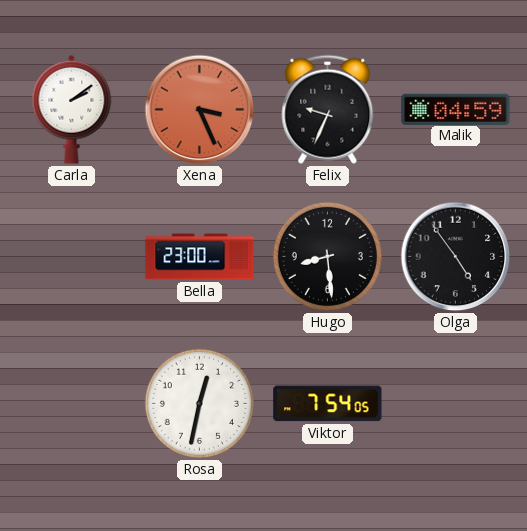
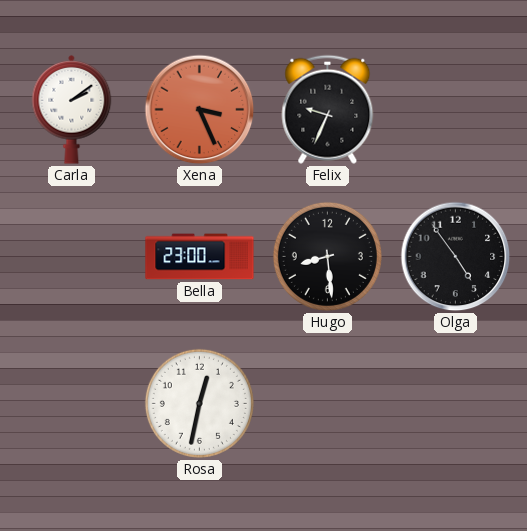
Malik: 04:59 -> none (456, 109)
Viktor: 7:54 -> none (328, 404)
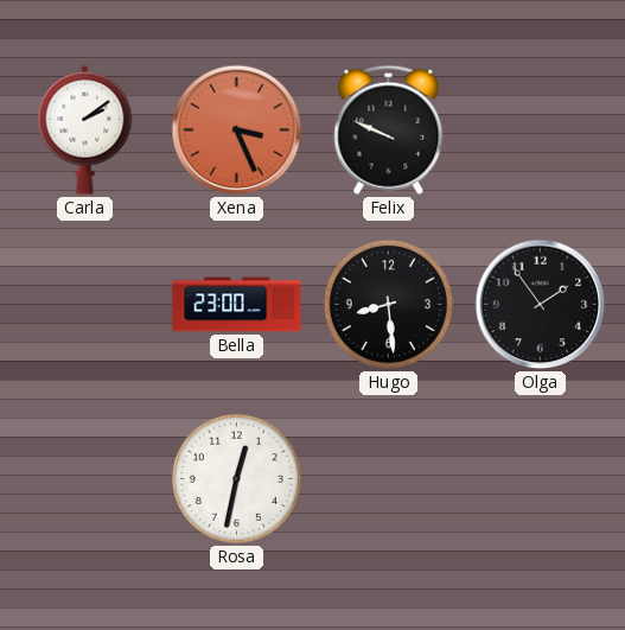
Felix: 9:34 -> 9:49 (389, 129)
Olga: 4:54 -> 1:54 (541, 305)
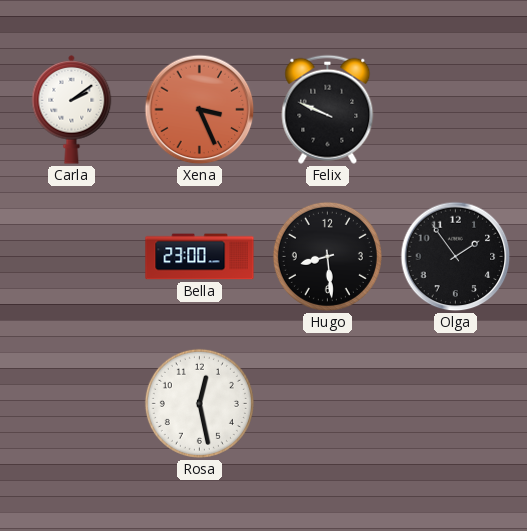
Rosa: 12:32 -> 12:28 (199, 403)
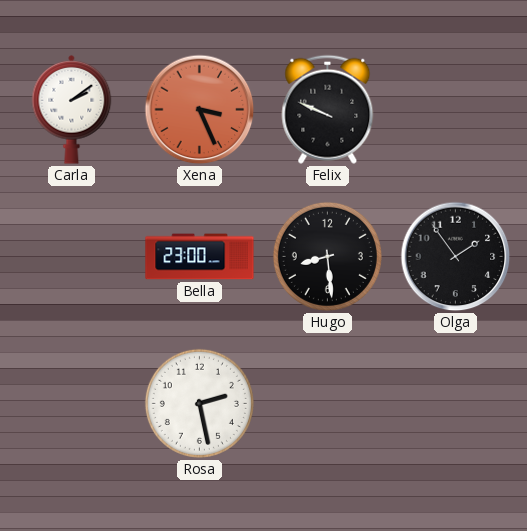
Rosa: 12:28 -> 2:28 (199, 403)
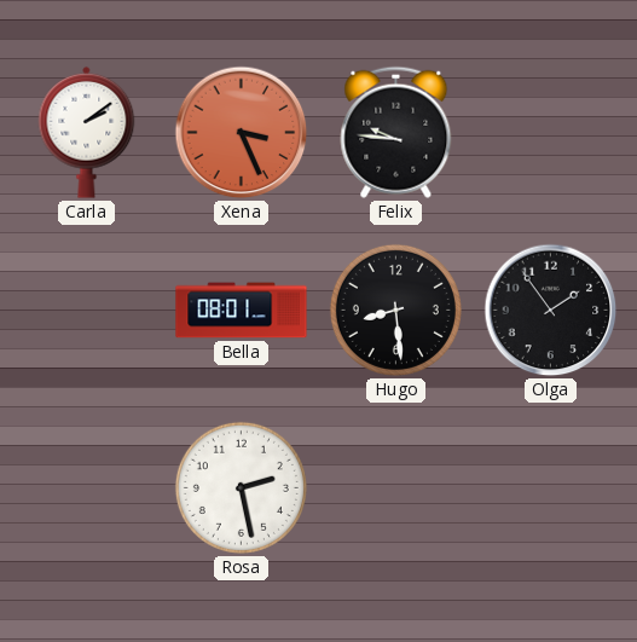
Felix: 9:49 -> 9:46 (396, 132)
Bella: 23:00 -> 08:01 (242, 311)
